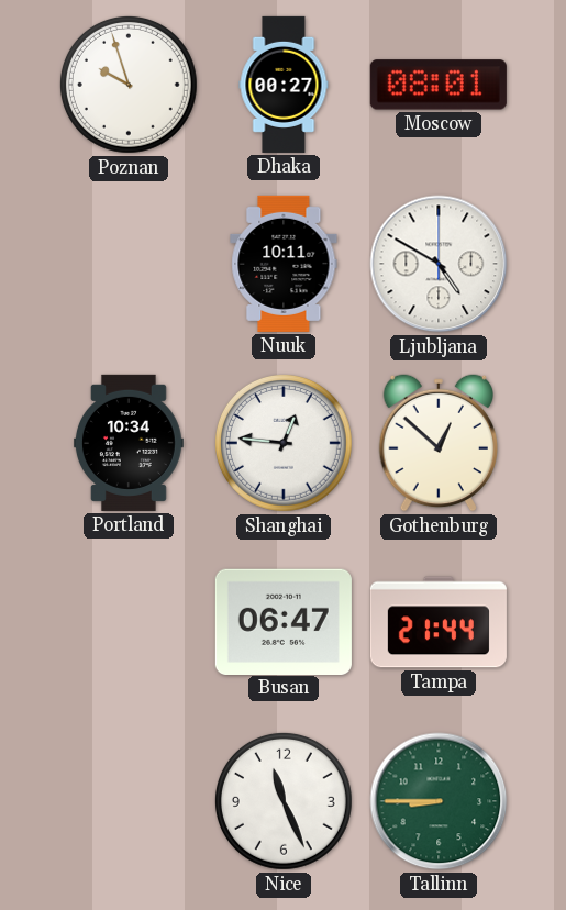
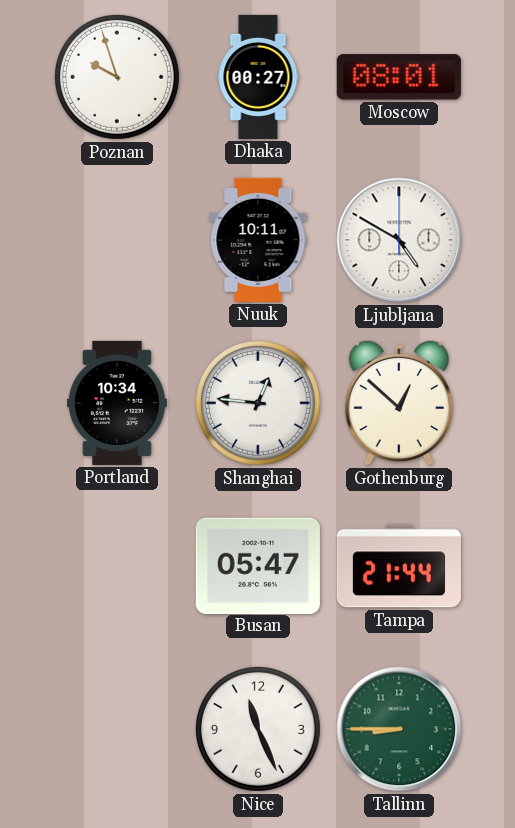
Busan: 06:47 -> 05:47 (258, 565)
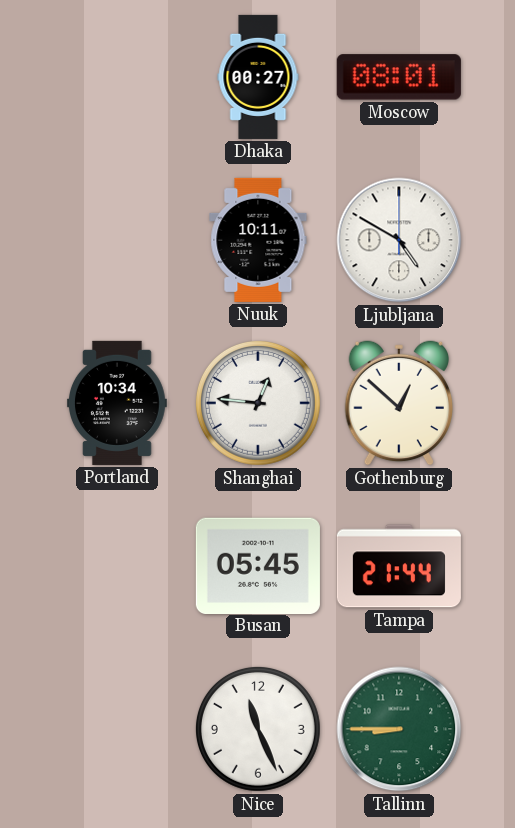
Poznan: 9:57 -> none (117, 77)
Busan: 05:47 -> 05:45 (258, 565)
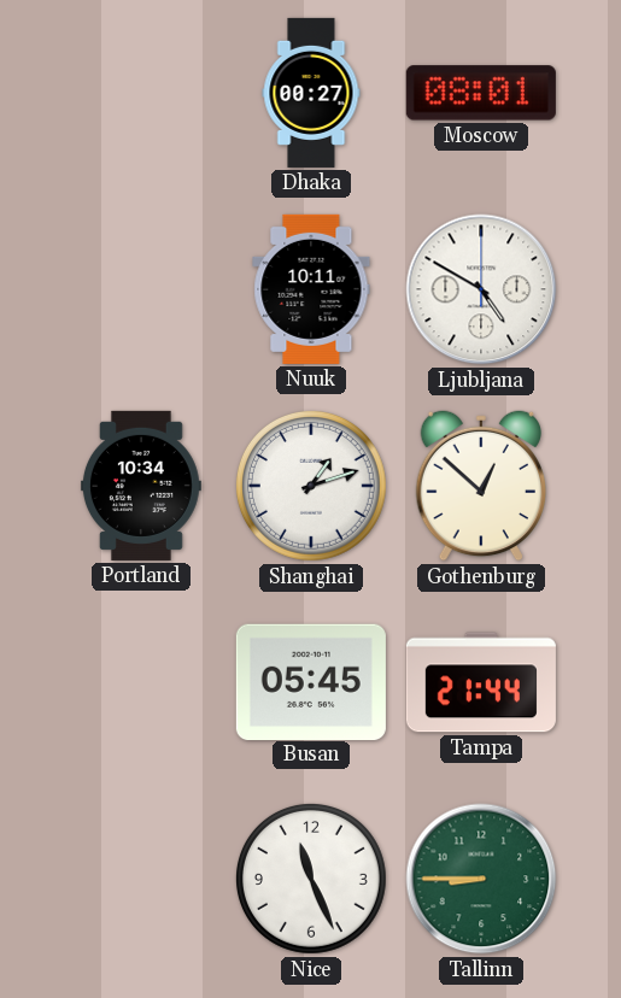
Shanghai: 12:46 -> 1:12 (311, 486)
